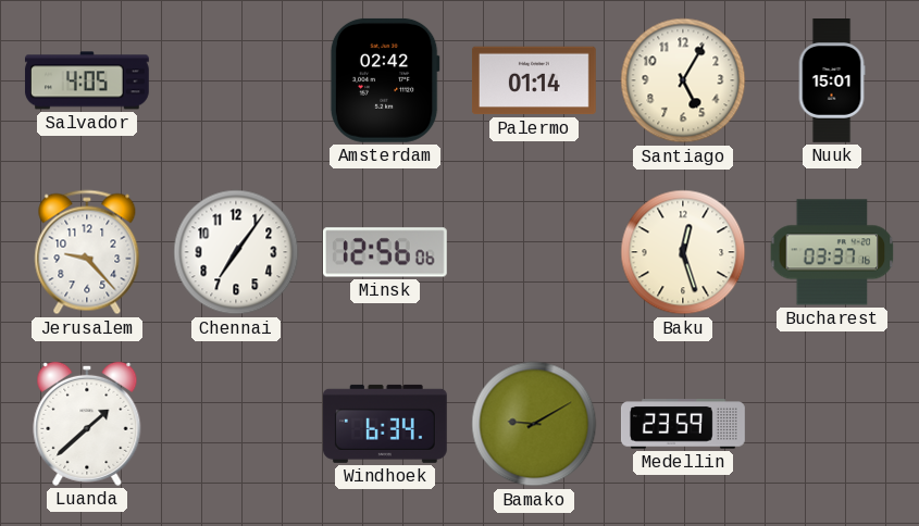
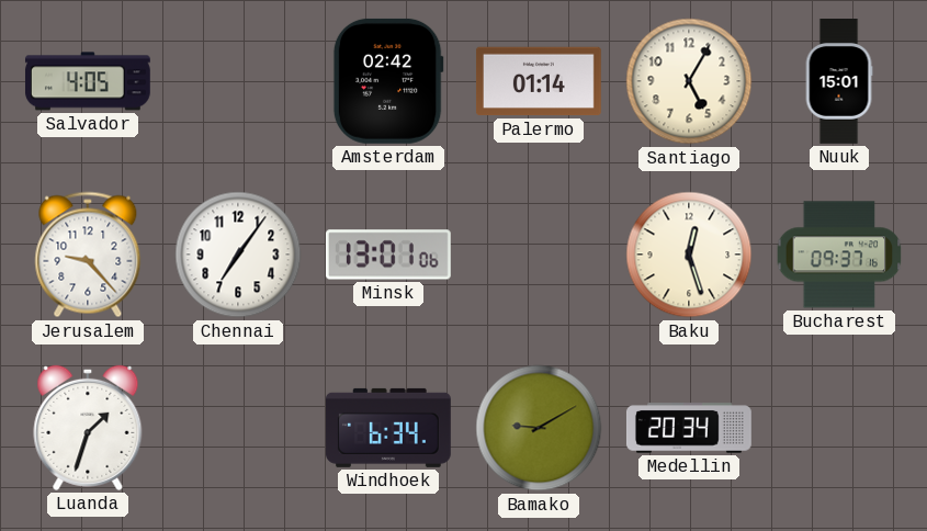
Minsk: 12:56 -> 13:01 (388, 255)
Bucharest: 03:37 -> 09:37 (839, 255)
Luanda: 1:38 -> 1:33 (88, 428)
Medellin: 23:59 -> 20:34 (689, 428)
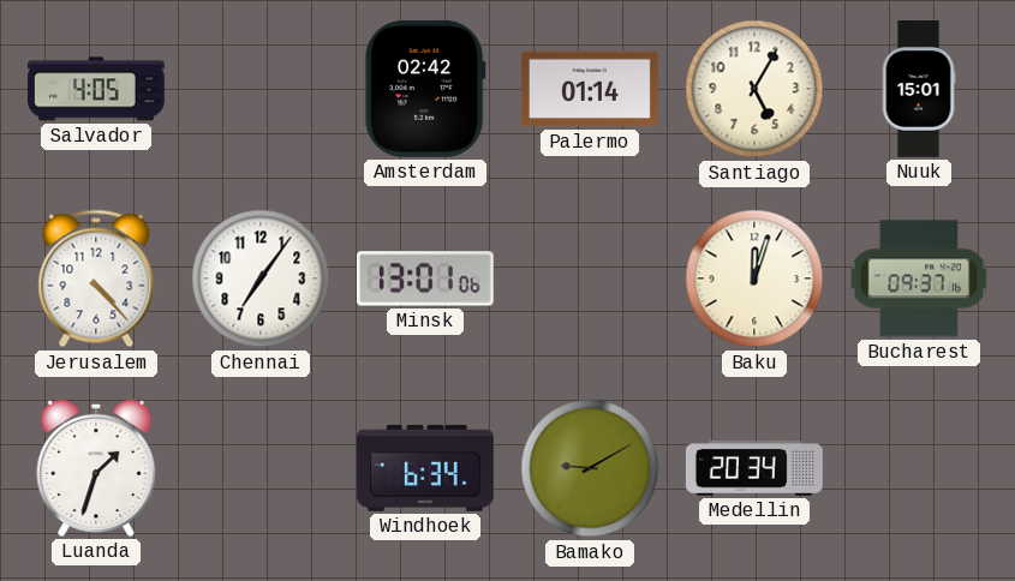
Jerusalem: 9:23 -> 4:23 (96, 278)
Baku: 12:27 -> 12:03 (754, 278)
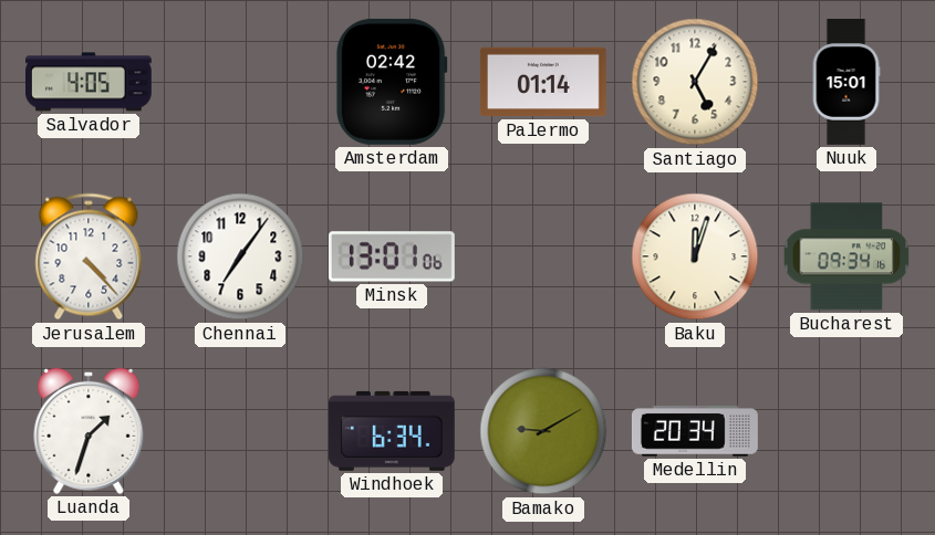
Bucharest: 09:37 -> 09:34 (846, 256)
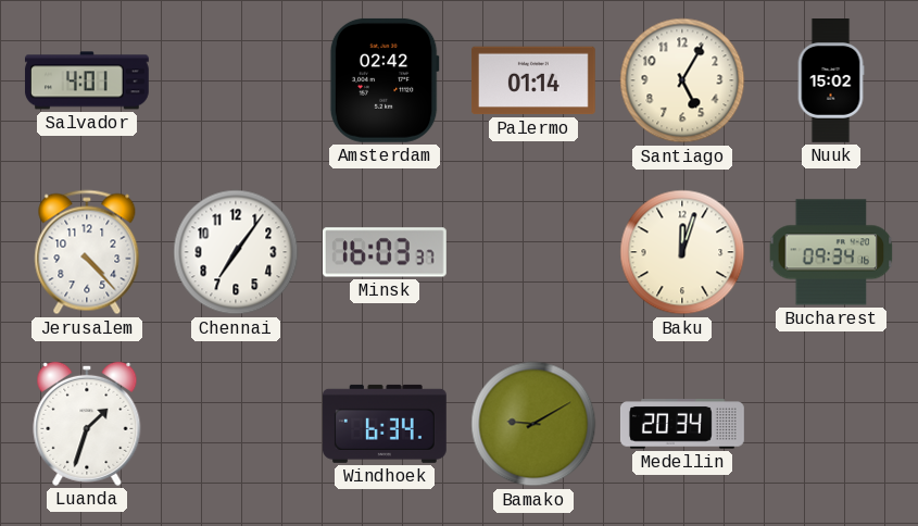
Salvador: 4:05 -> 4:01 (87, 80)
Nuuk: 15:01 -> 15:02 (831, 82)
Minsk: 13:01 -> 16:03 (385, 252)
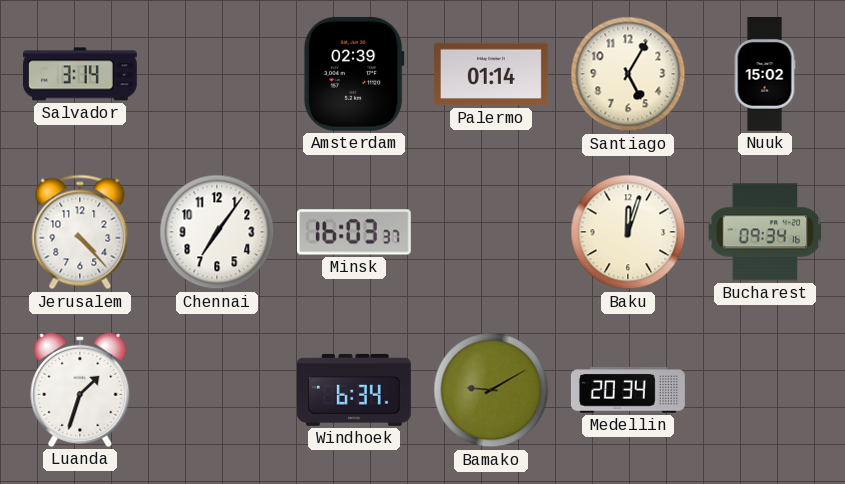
Salvador: 4:01 -> 3:14 (80, 74)
Amsterdam: 02:42 -> 02:39 (354, 74)
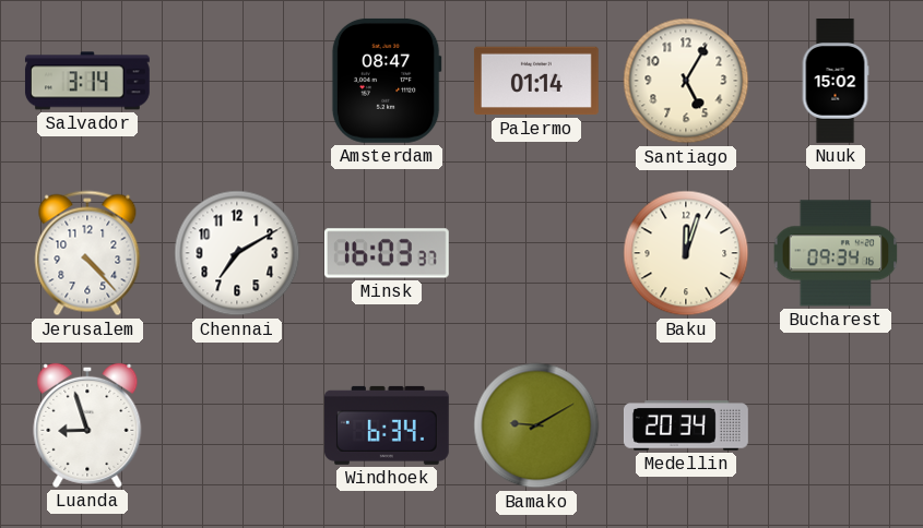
Amsterdam: 02:39 -> 08:47 (387, 81)
Chennai: 7:06 -> 7:10 (237, 253)
Luanda: 1:33 -> 8:57 (87, 425)
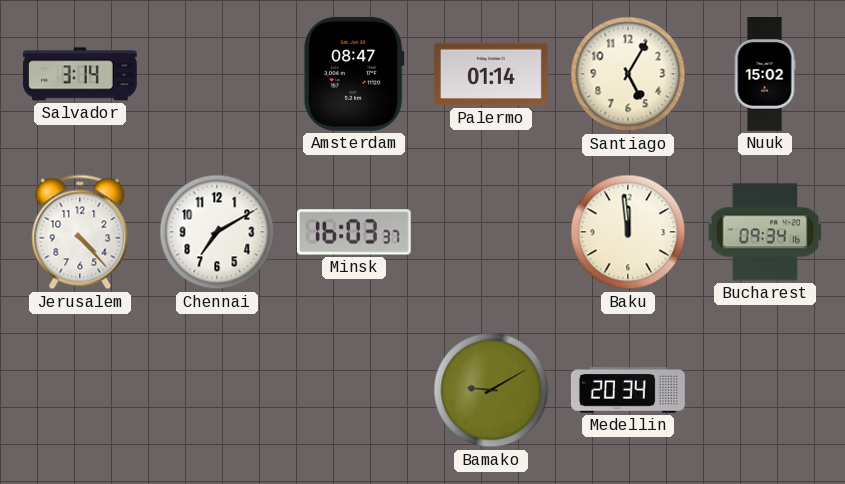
Baku: 12:03 -> 11:59 (628, 232)
Luanda: 8:57 -> none (87, 425)
Windhoek: 6:34 -> none (387, 425)
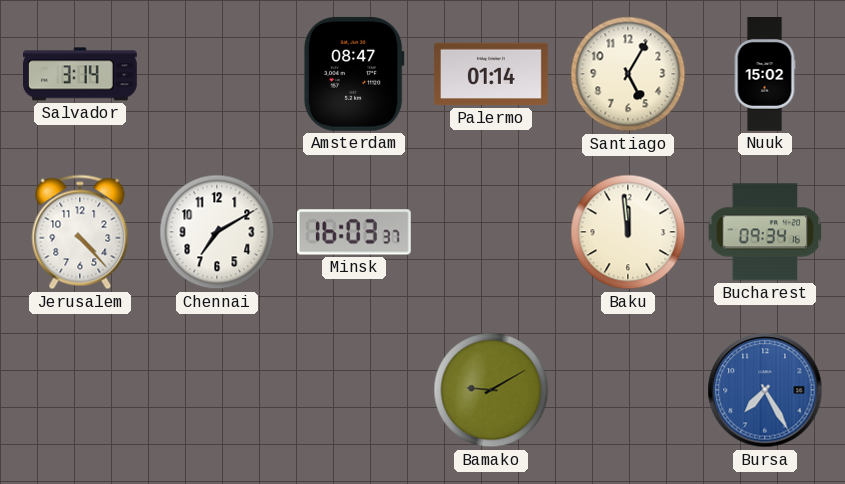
Medellin: 20:34 -> none (628, 390)
Bursa: none -> 7:25 (765, 390)
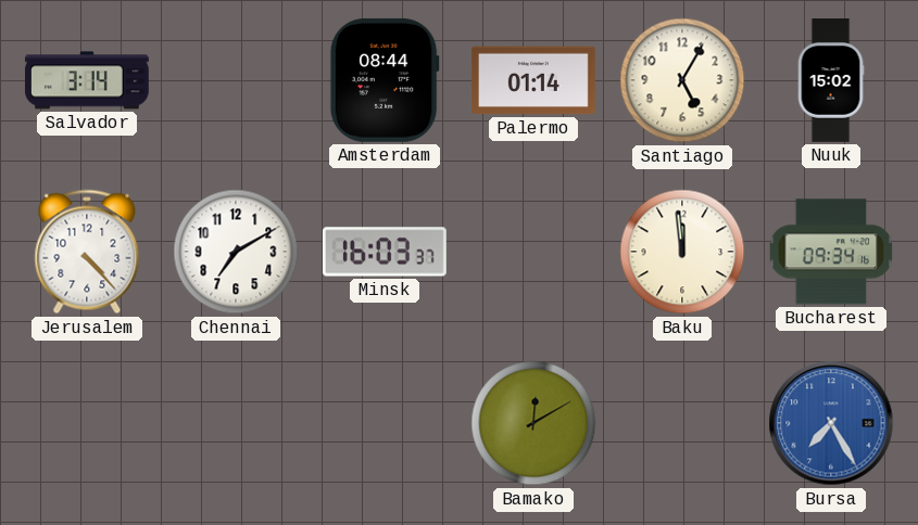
Amsterdam: 08:47 -> 08:44 (385, 80)
Bamako: 9:10 -> 12:10 (533, 423)
